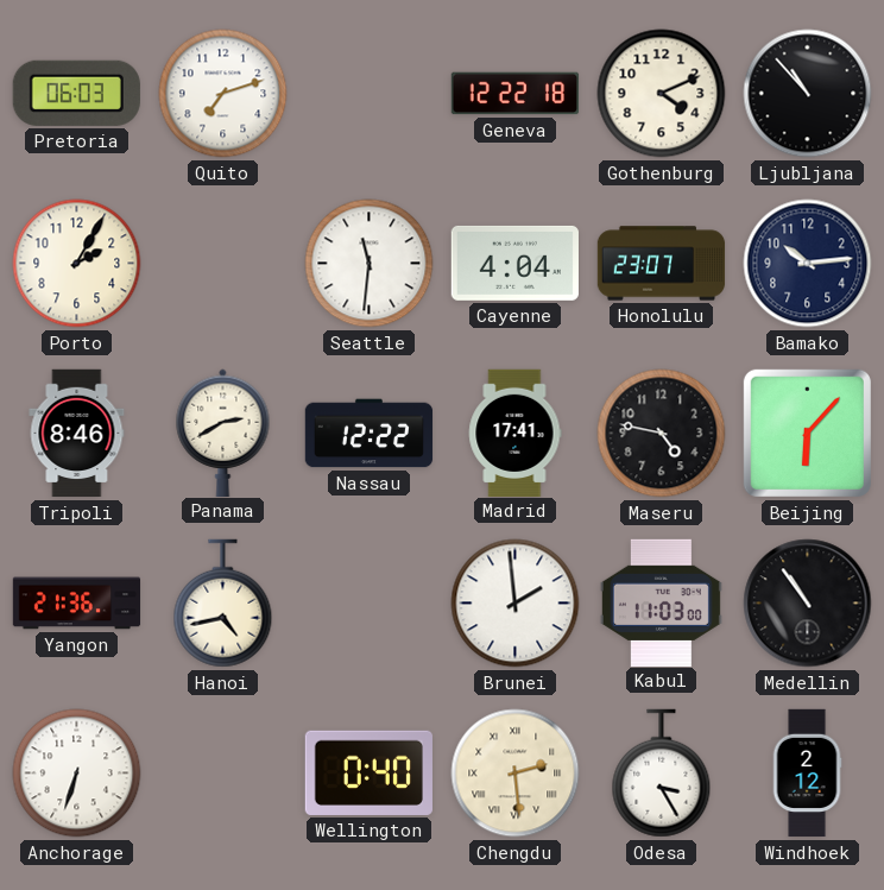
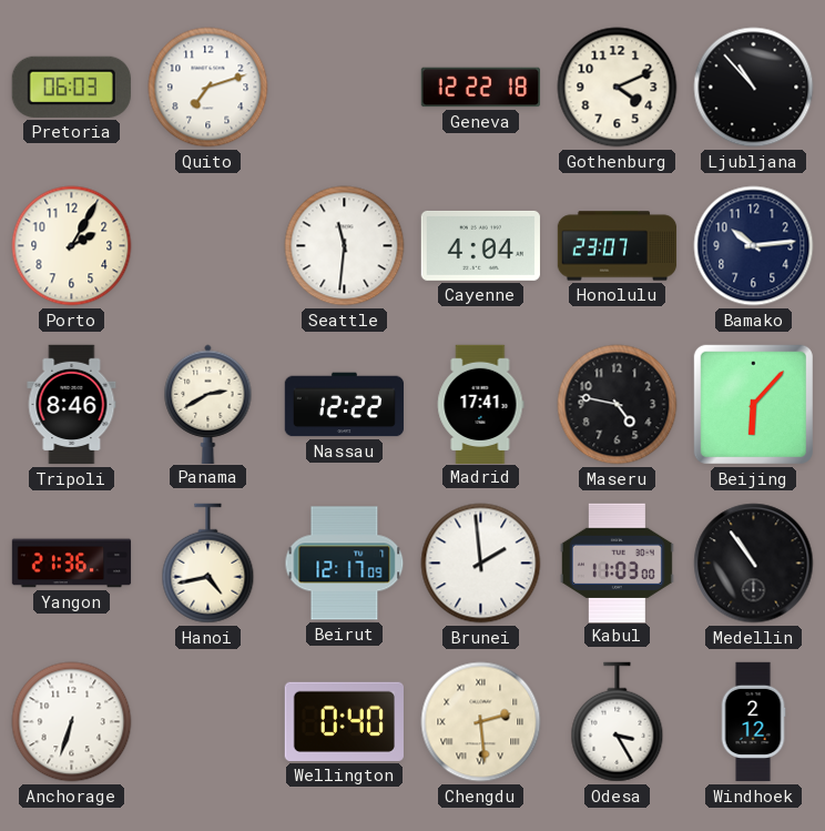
Beirut: none -> 12:17 (345, 564)
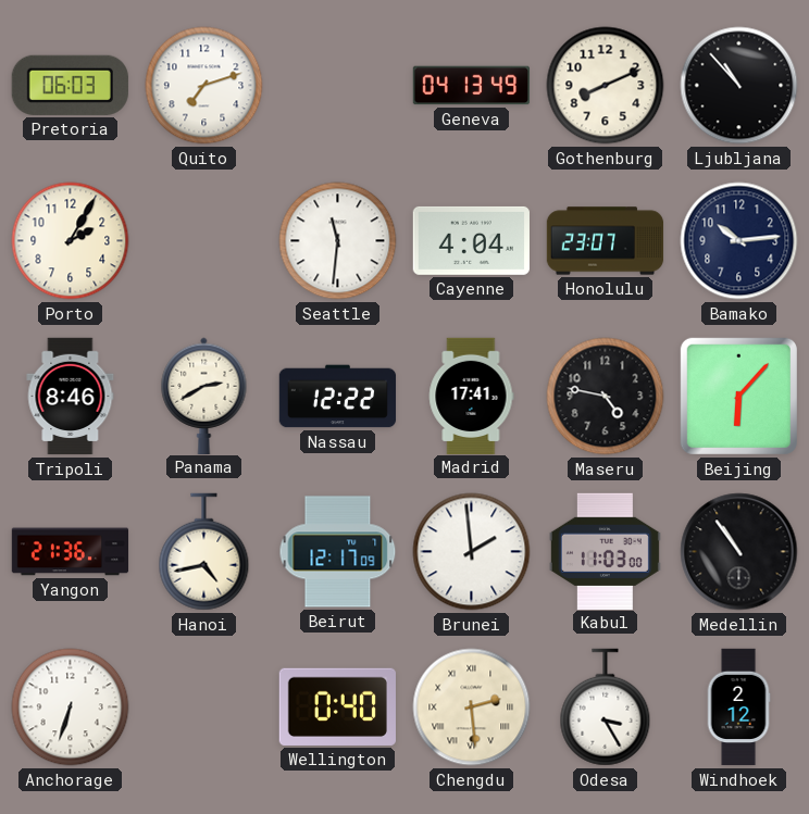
Geneva: 12:22 -> 04:13 (472, 86)
Gothenburg: 4:11 -> 8:11 (606, 86)
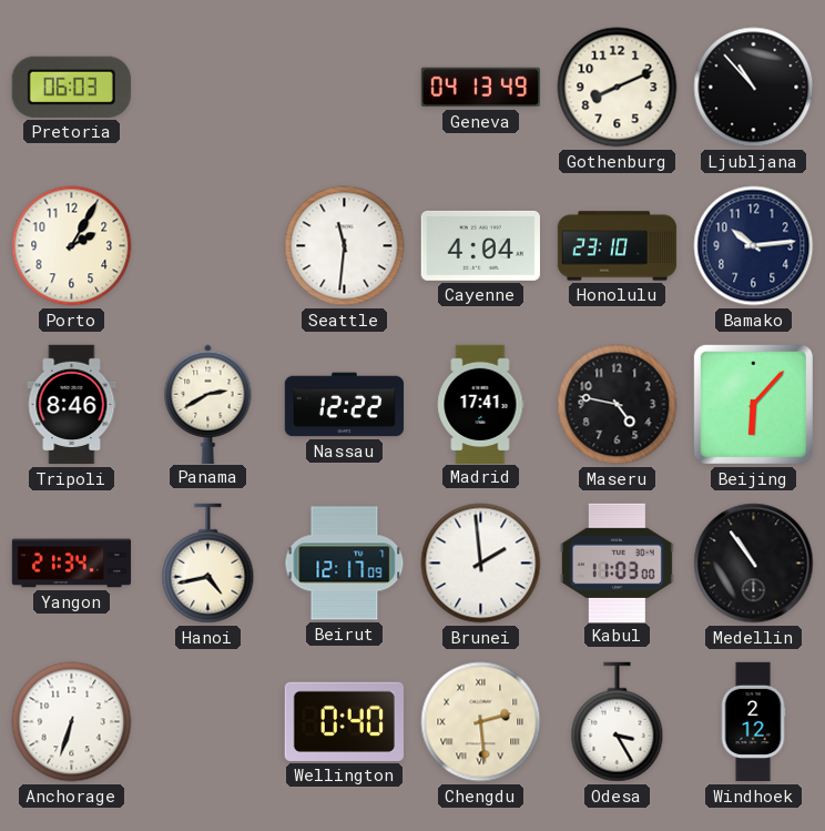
Quito: 7:12 -> none (204, 86)
Honolulu: 23:07 -> 23:10 (618, 246)
Yangon: 21:36 -> 21:34 (72, 564)
